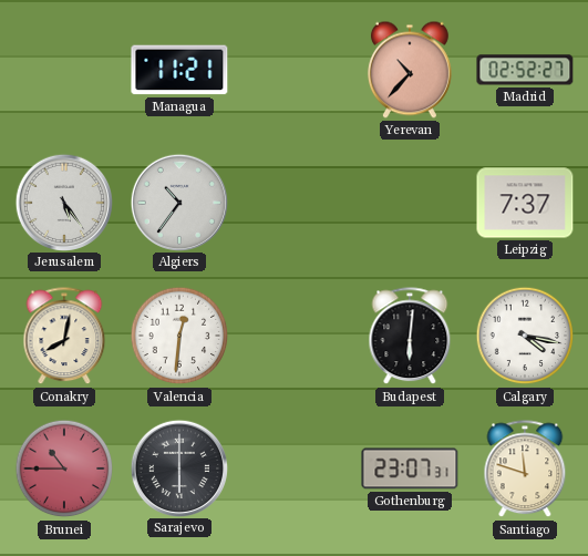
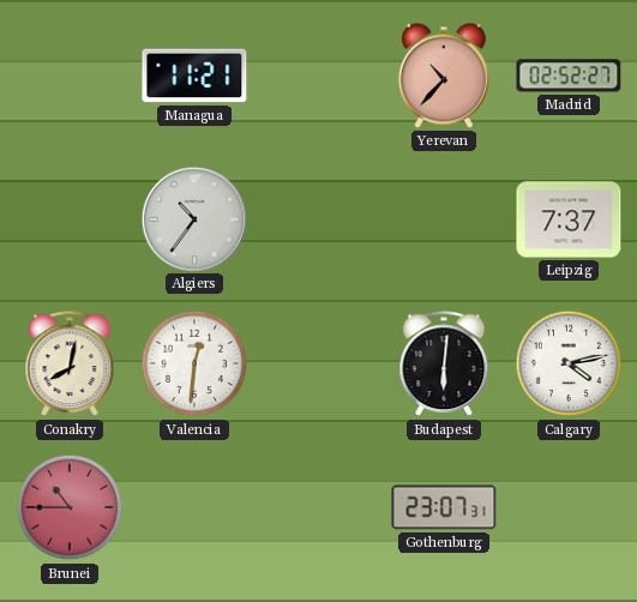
Jerusalem: 5:24 -> none (63, 202)
Calgary: 4:17 -> 4:13 (569, 363)
Sarajevo: 6:00 -> none (178, 467)
Santiago: 11:48 -> none (525, 470)
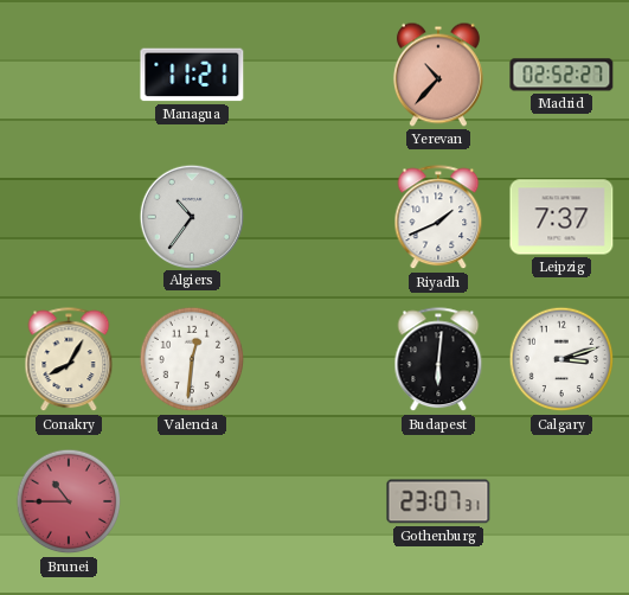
Riyadh: none -> 1:41 (438, 218)
Conakry: 8:02 -> 8:05 (69, 360)
Calgary: 4:13 -> 3:12 (561, 359)
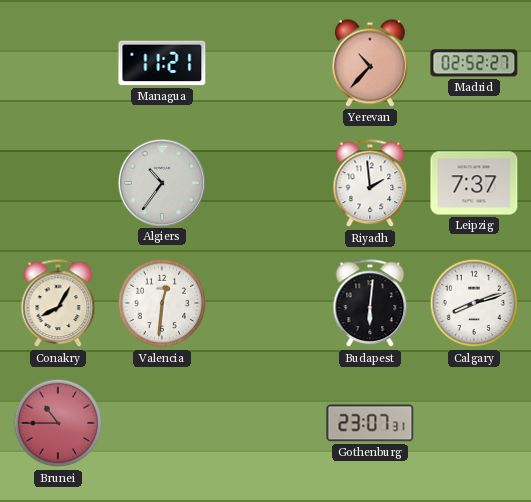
Riyadh: 1:41 -> 1:59 (370, 184)
Calgary: 3:12 -> 8:12 (474, 303)
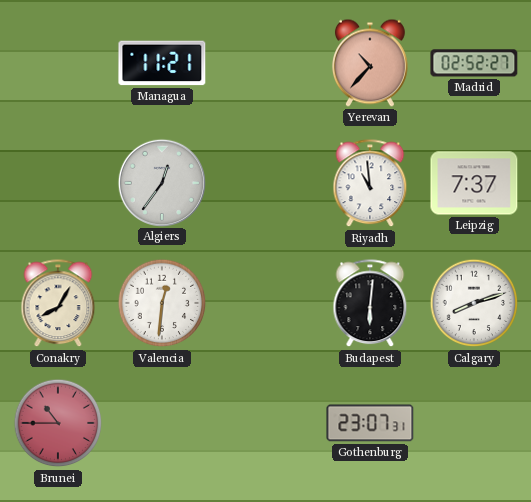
Algiers: 10:36 -> 12:36 (161, 182)
Riyadh: 1:59 -> 10:59 (370, 184)
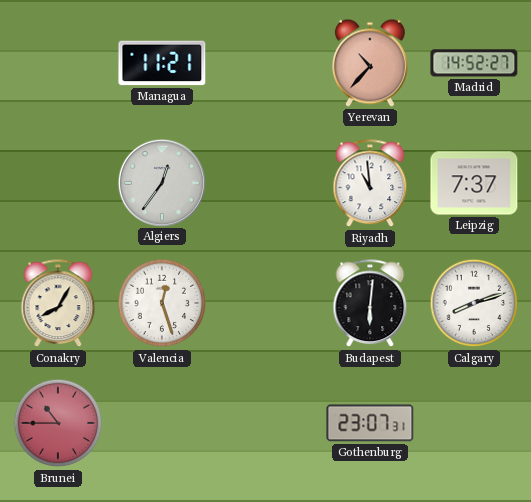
Madrid: 02:52 -> 14:52 (474, 63)
Valencia: 12:31 -> 12:27 (162, 303)
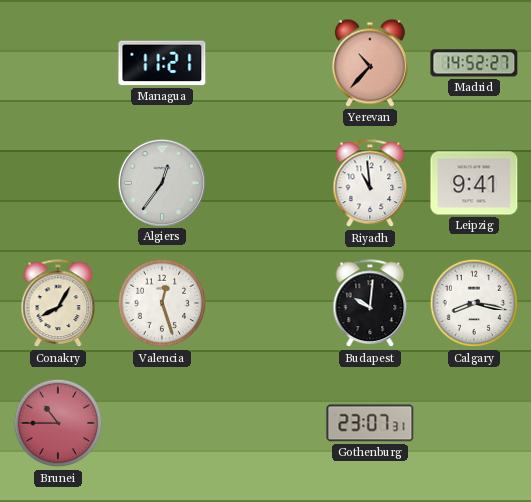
Leipzig: 7:37 -> 9:41 (474, 183)
Budapest: 6:01 -> 10:01 (370, 304)
Calgary: 8:12 -> 8:17 (474, 303)
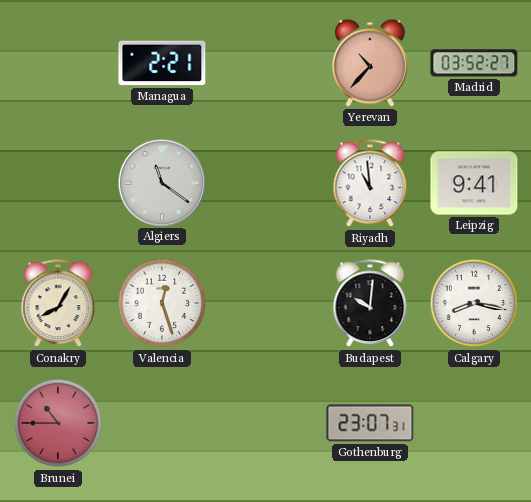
Managua: 11:21 -> 2:21 (162, 63)
Madrid: 14:52 -> 03:52 (474, 63)
Algiers: 12:36 -> 11:21 (161, 182)
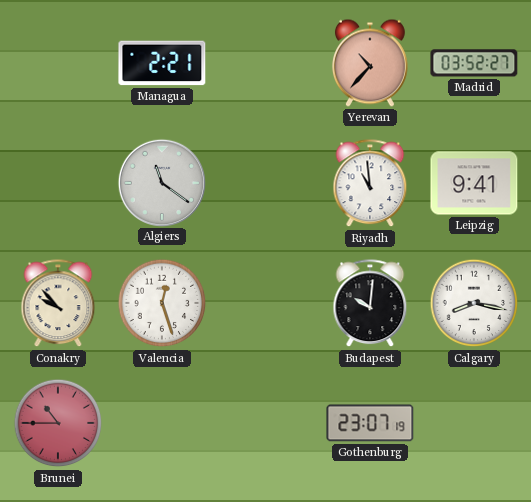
Conakry: 8:05 -> 9:53 (58, 304)
Gothenburg: 23:07:31 -> 23:07:19 (370, 423)
